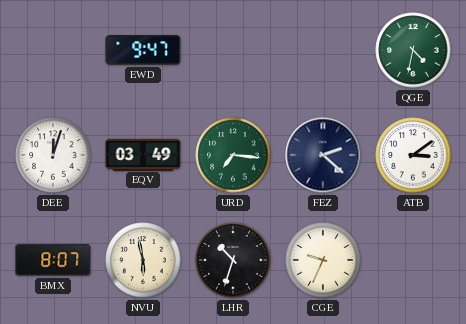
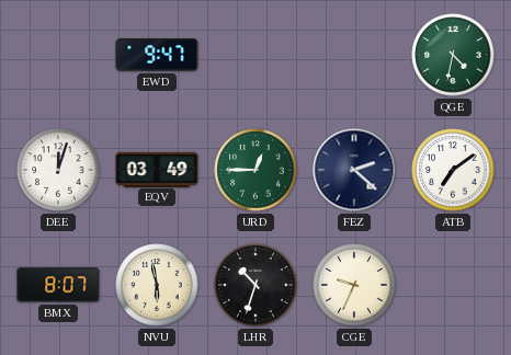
URD: 7:16 -> 12:45 (256, 170)
ATB: 3:09 -> 7:09 (453, 170)
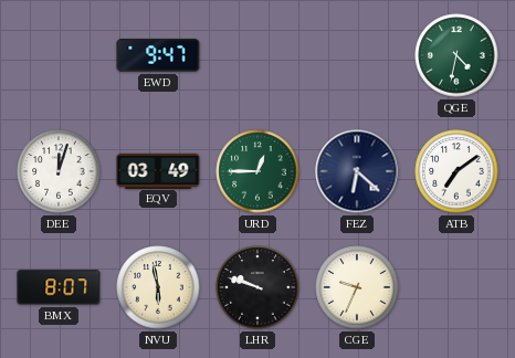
FEZ: 2:22 -> 6:22 (357, 171)
LHR: 10:33 -> 9:48 (257, 287)
